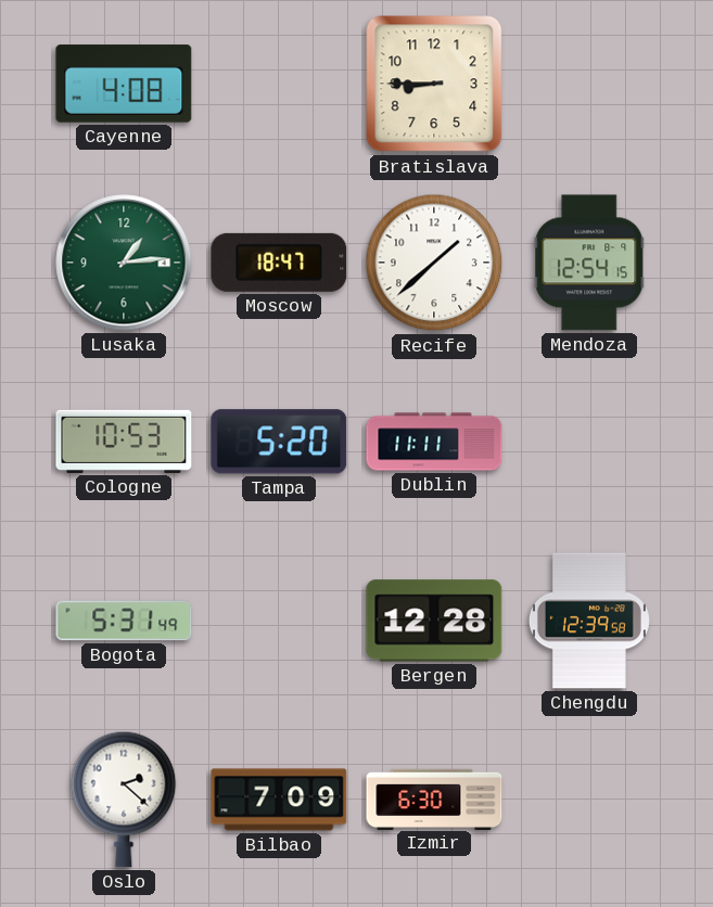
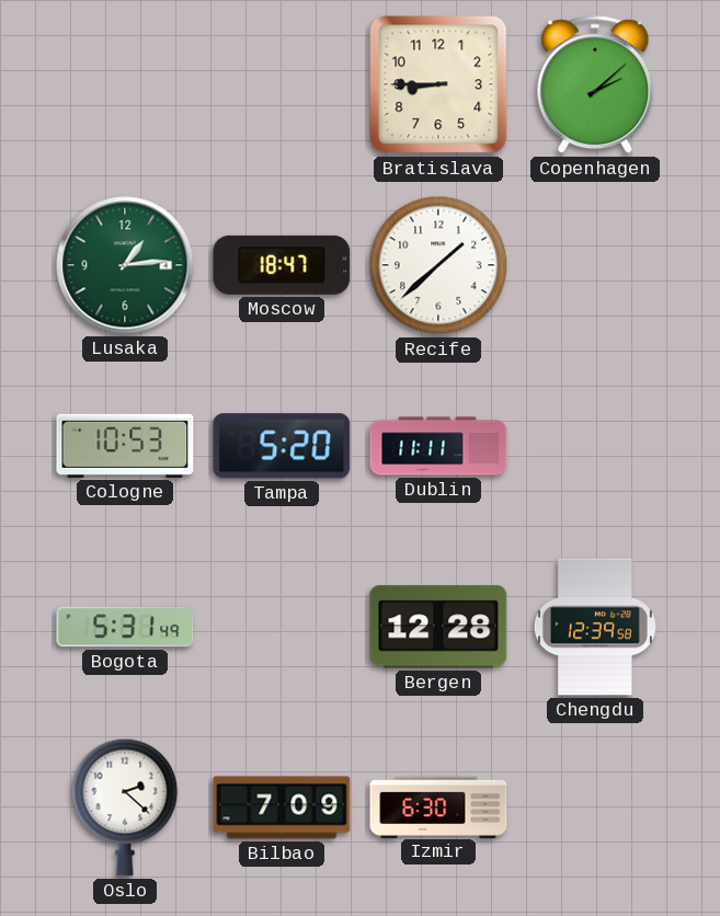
Cayenne: 4:08 -> none (124, 84)
Copenhagen: none -> 2:08 (595, 85)
Mendoza: 12:54 -> none (589, 263)
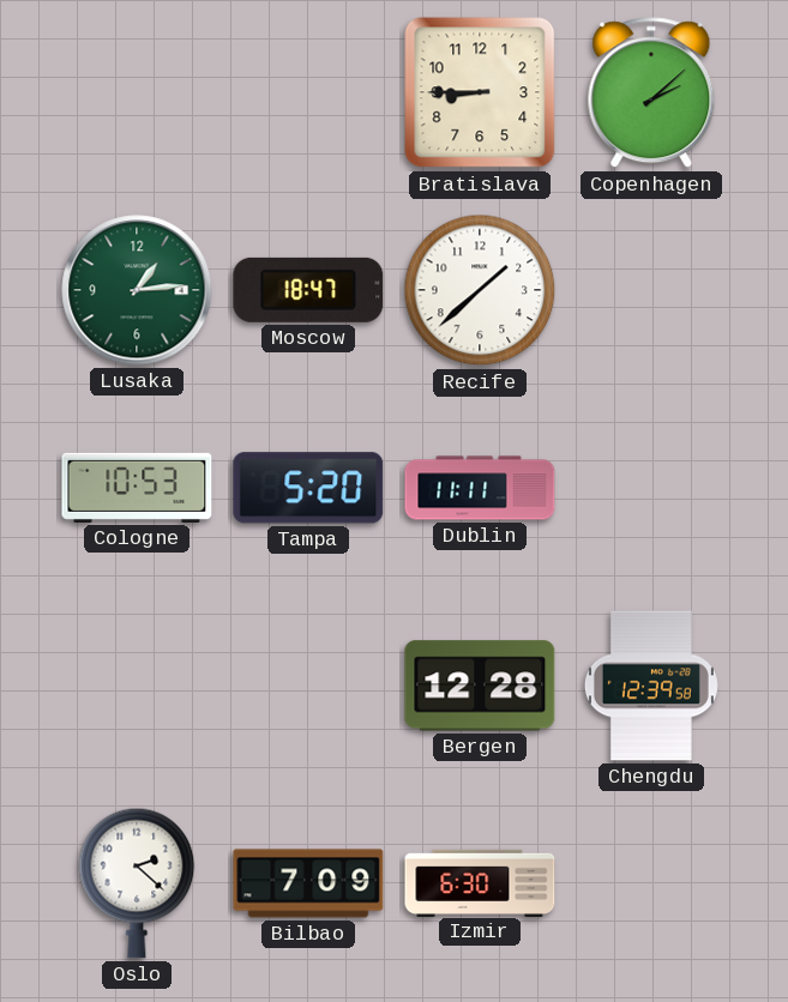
Bogota: 5:31 -> none (125, 627)
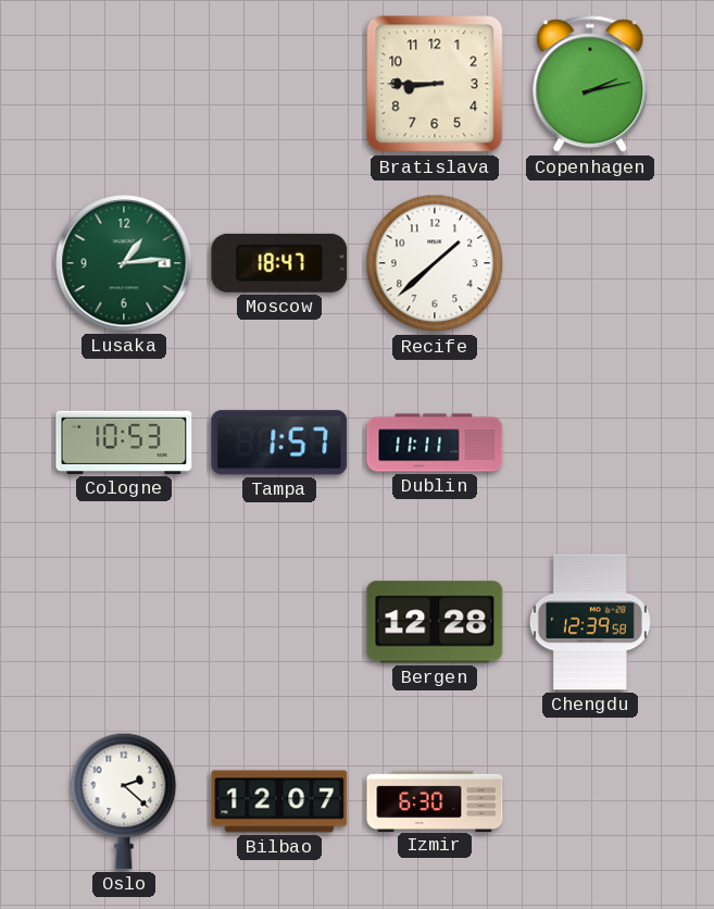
Copenhagen: 2:08 -> 2:13 (590, 85)
Tampa: 5:20 -> 1:57 (279, 443)
Bilbao: 7:09 -> 12:07 (279, 801)
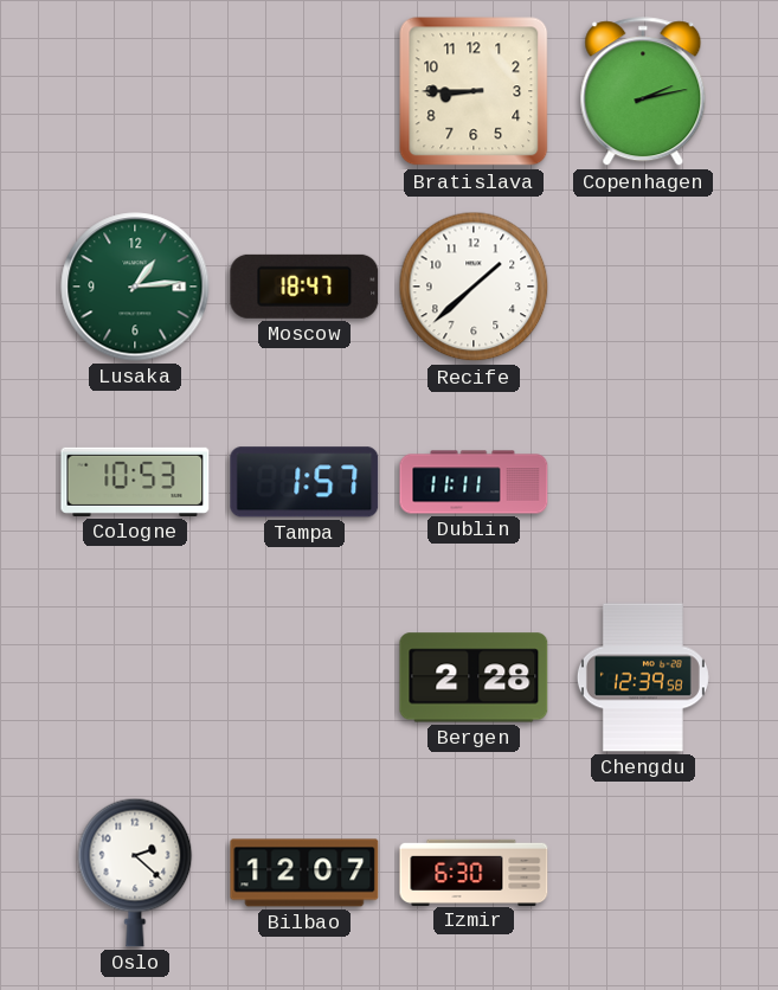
Bergen: 12:28 -> 2:28 (474, 677)
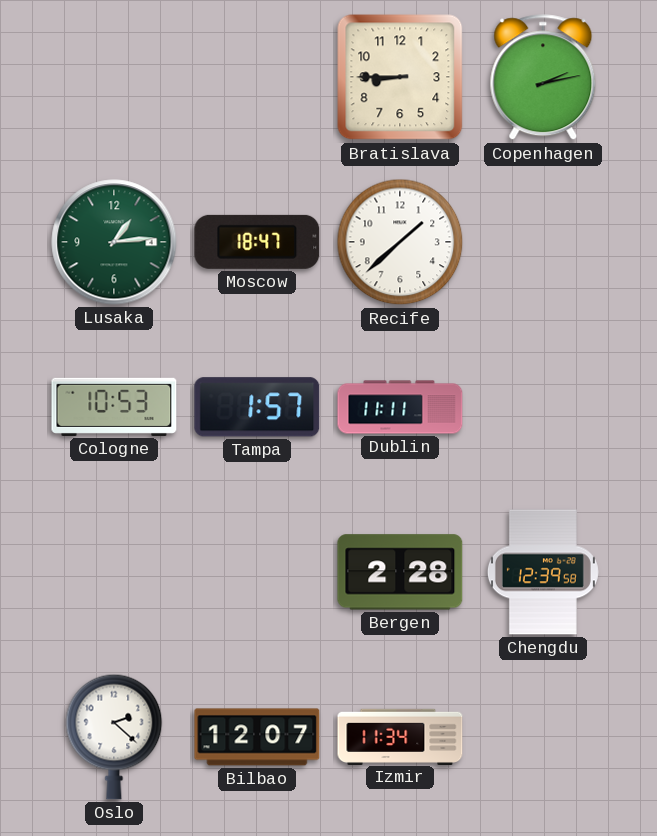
Izmir: 6:30 -> 11:34 (400, 736)
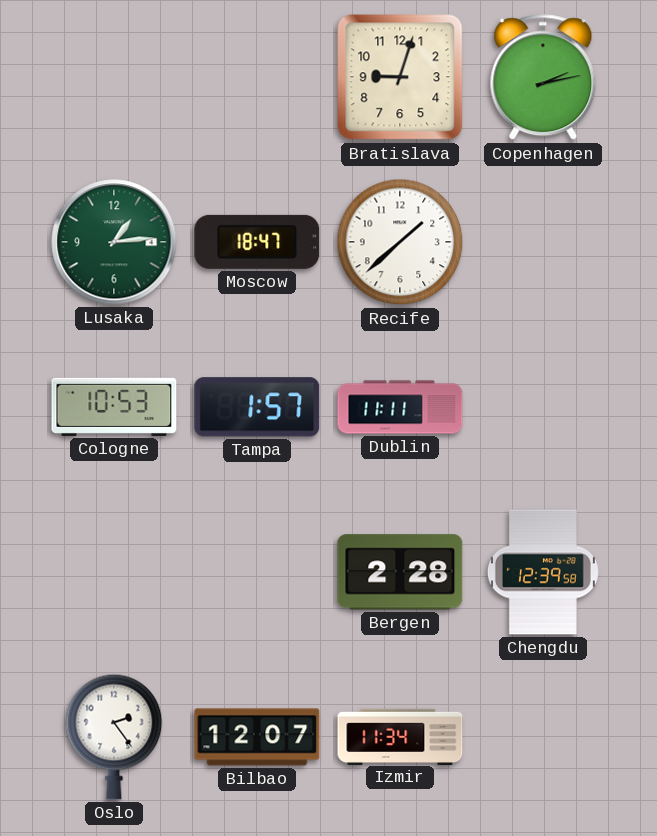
Bratislava: 8:45 -> 9:03 (400, 77)
Oslo: 2:22 -> 2:24 (114, 737)
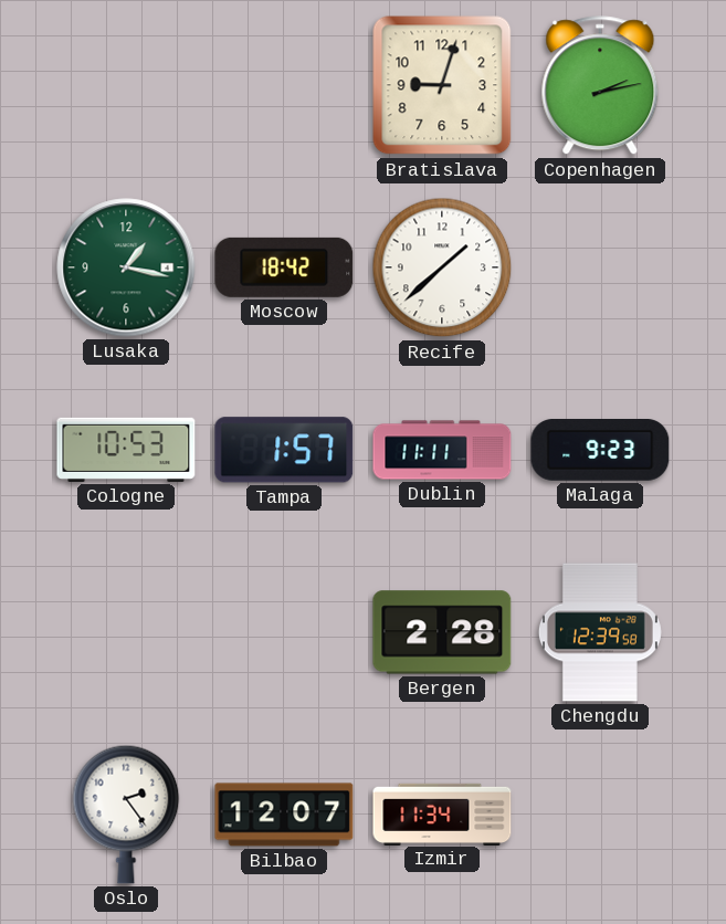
Lusaka: 1:14 -> 1:17 (126, 267)
Moscow: 18:47 -> 18:42 (284, 267)
Malaga: none -> 9:23 (600, 451)
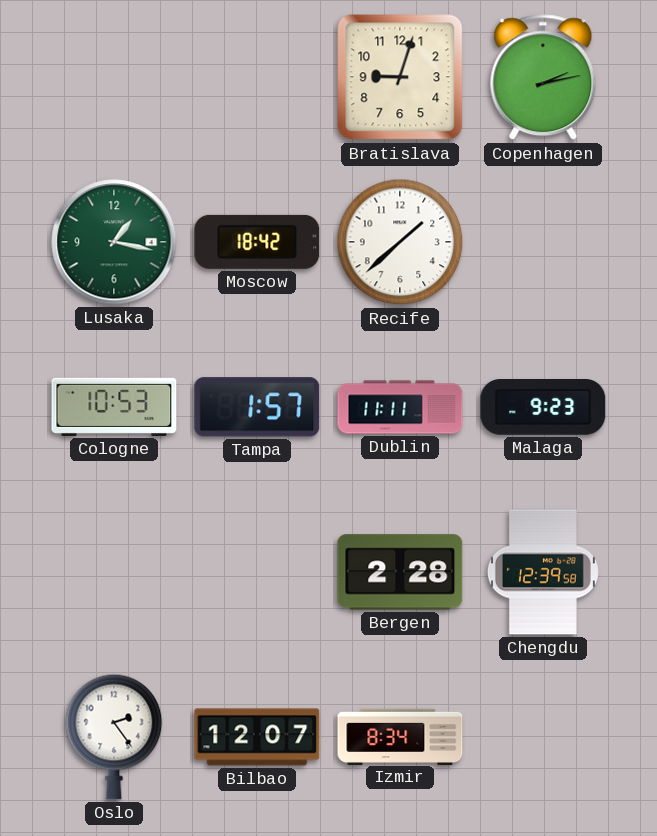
Izmir: 11:34 -> 8:34 (400, 736)
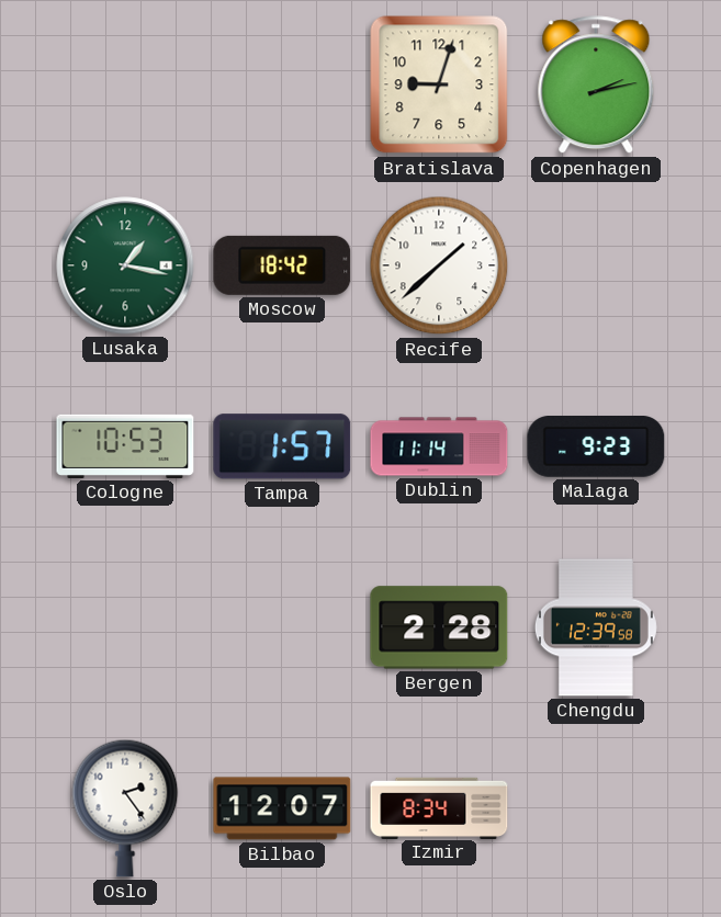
Dublin: 11:11 -> 11:14 (439, 446)
